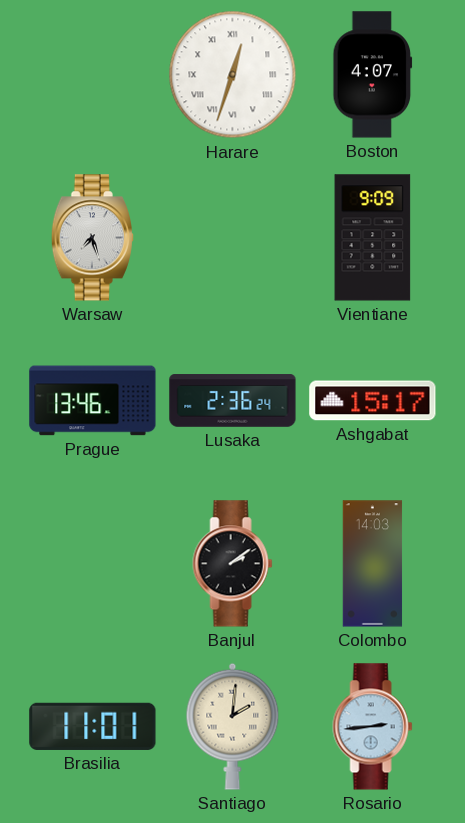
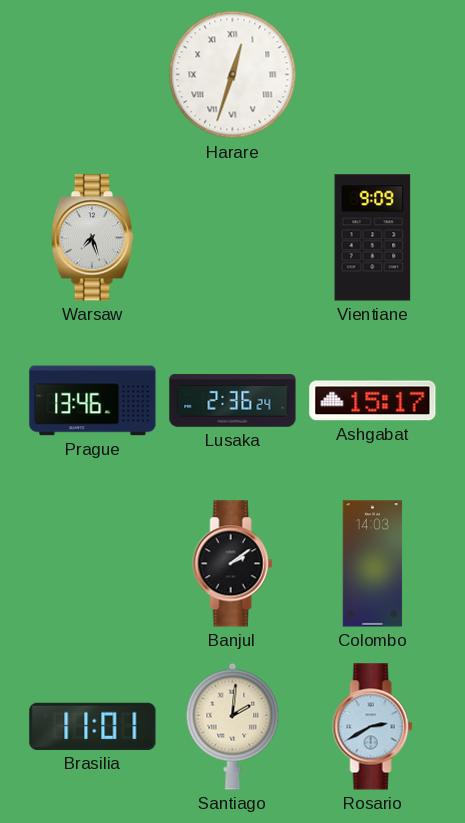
Boston: 4:07 -> none (373, 75)
Rosario: 2:44 -> 2:40 (373, 727)
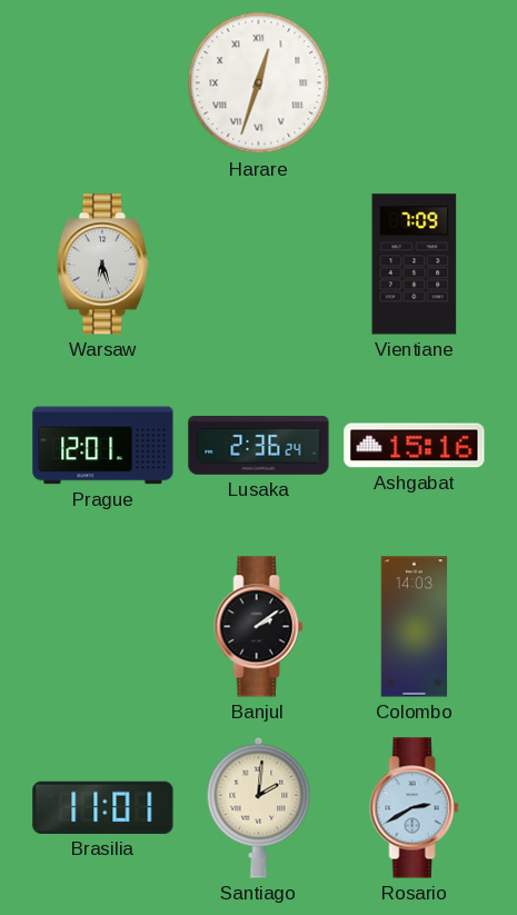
Warsaw: 7:27 -> 6:27 (102, 265)
Vientiane: 9:09 -> 7:09 (415, 265)
Prague: 13:46 -> 12:01 (103, 446)
Ashgabat: 15:17 -> 15:16 (415, 446)
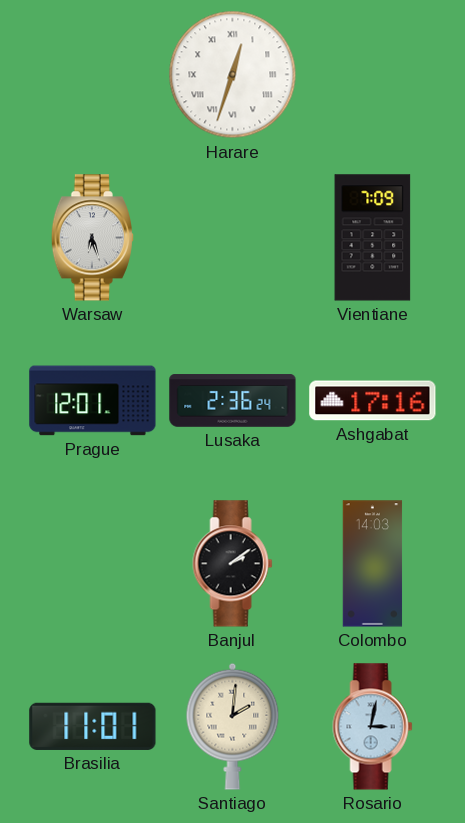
Ashgabat: 15:16 -> 17:16 (373, 401)
Rosario: 2:40 -> 3:02 (373, 727)
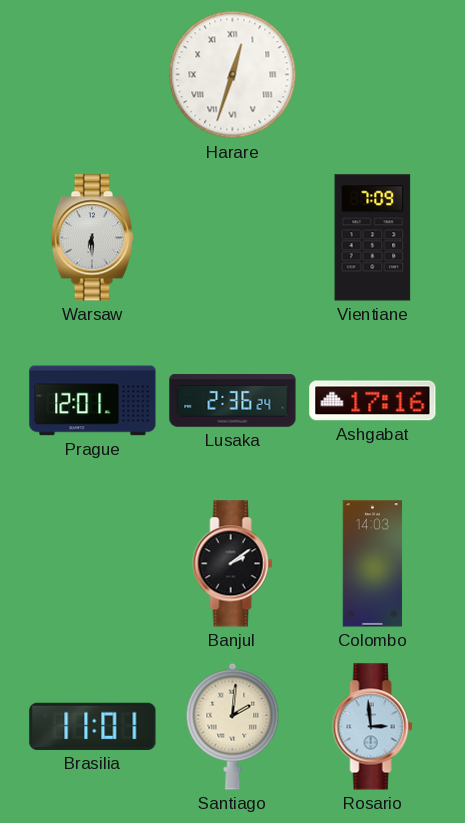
Warsaw: 6:27 -> 6:30 (92, 238)
Rosario: 3:02 -> 2:59 (373, 727)
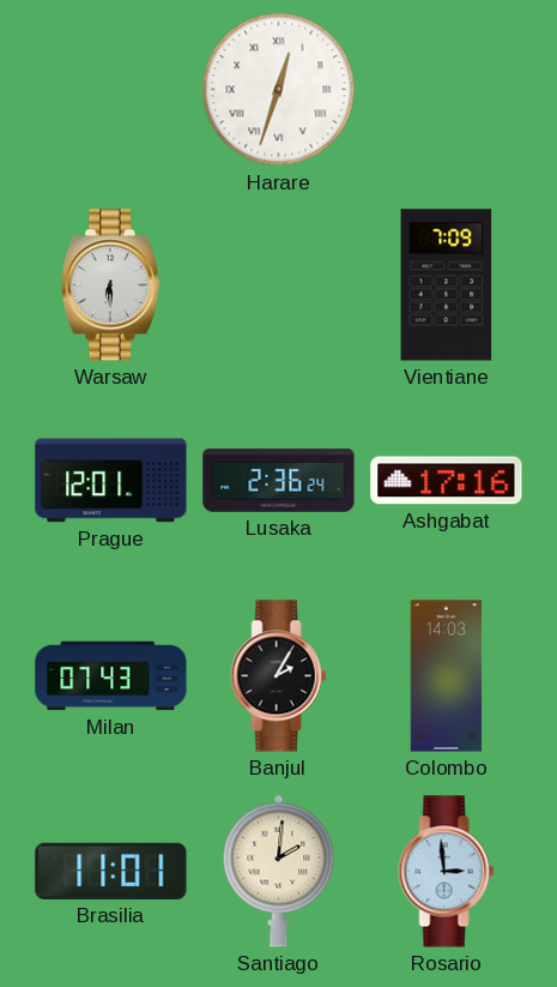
Milan: none -> 07:43 (111, 676)
Banjul: 2:09 -> 2:05 (279, 676)
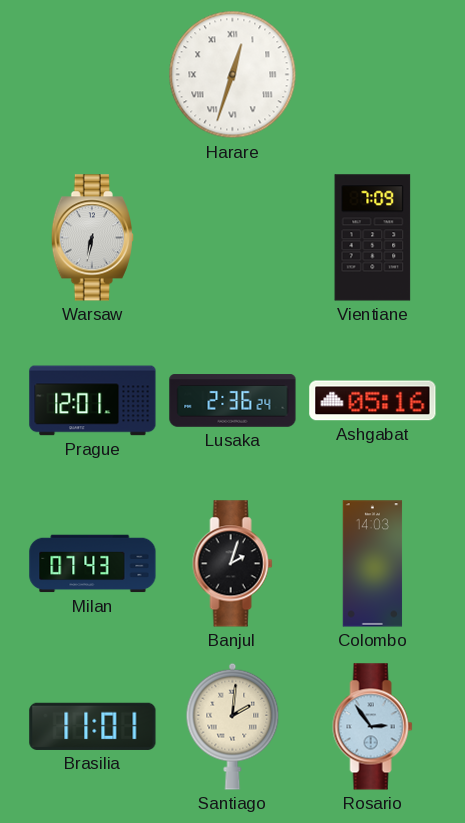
Warsaw: 6:30 -> 6:32 (92, 238)
Ashgabat: 17:16 -> 05:16 (373, 401)
Banjul: 2:05 -> 2:03 (233, 564)
Rosario: 2:59 -> 2:54 (373, 727)
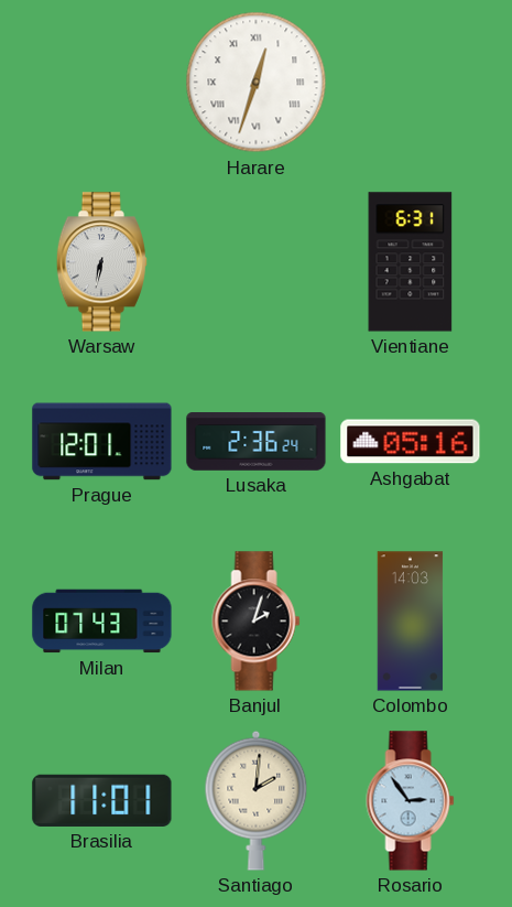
Vientiane: 7:09 -> 6:31 (411, 262)
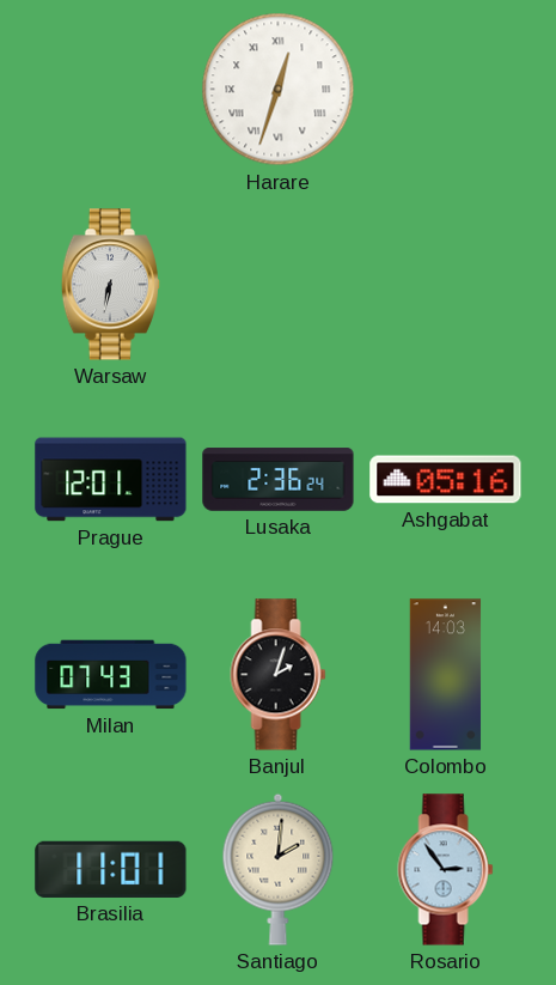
Vientiane: 6:31 -> none (411, 262)
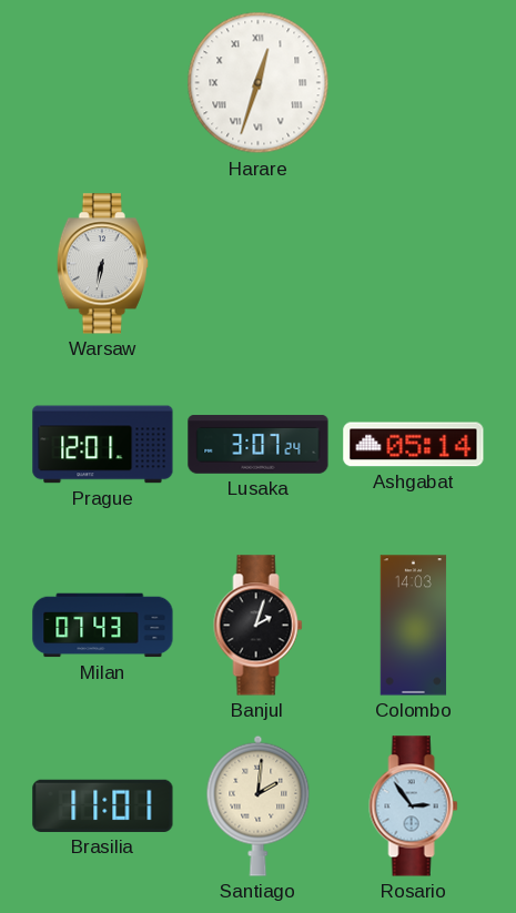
Lusaka: 2:36 -> 3:07 (259, 445)
Ashgabat: 05:16 -> 05:14 (414, 445)
